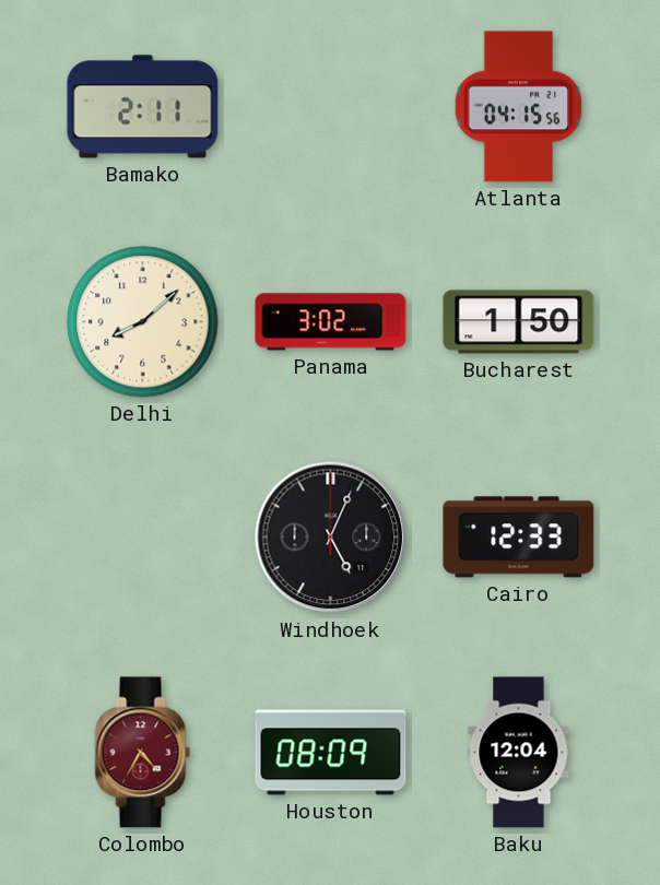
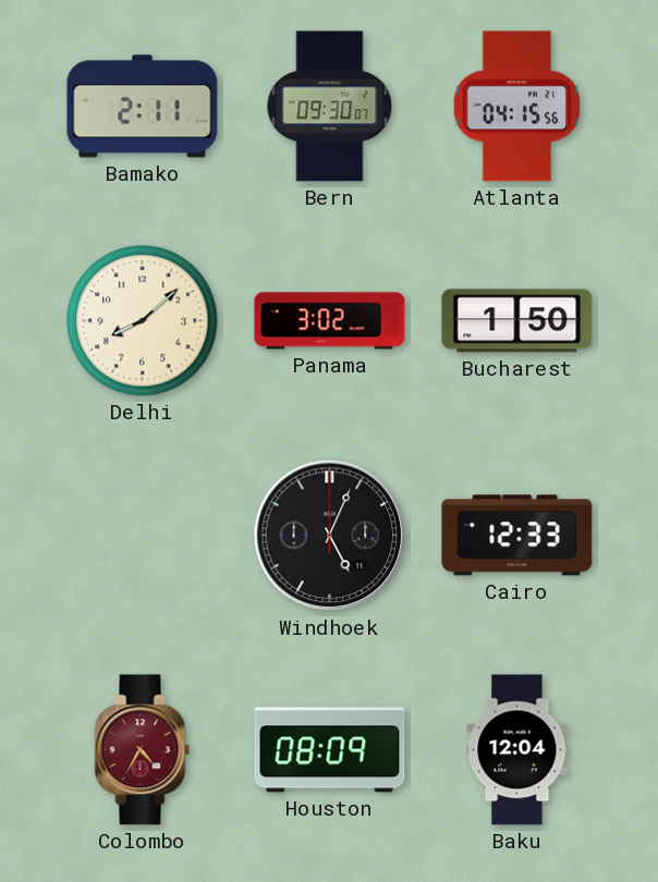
Bern: none -> 09:30 (330, 107)
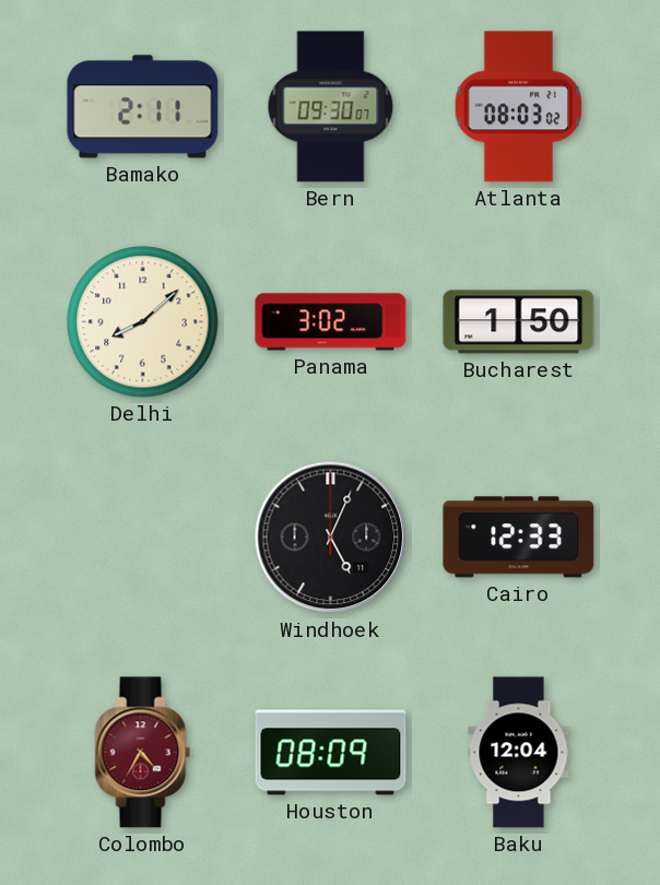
Atlanta: 04:15 -> 08:03 (519, 107)
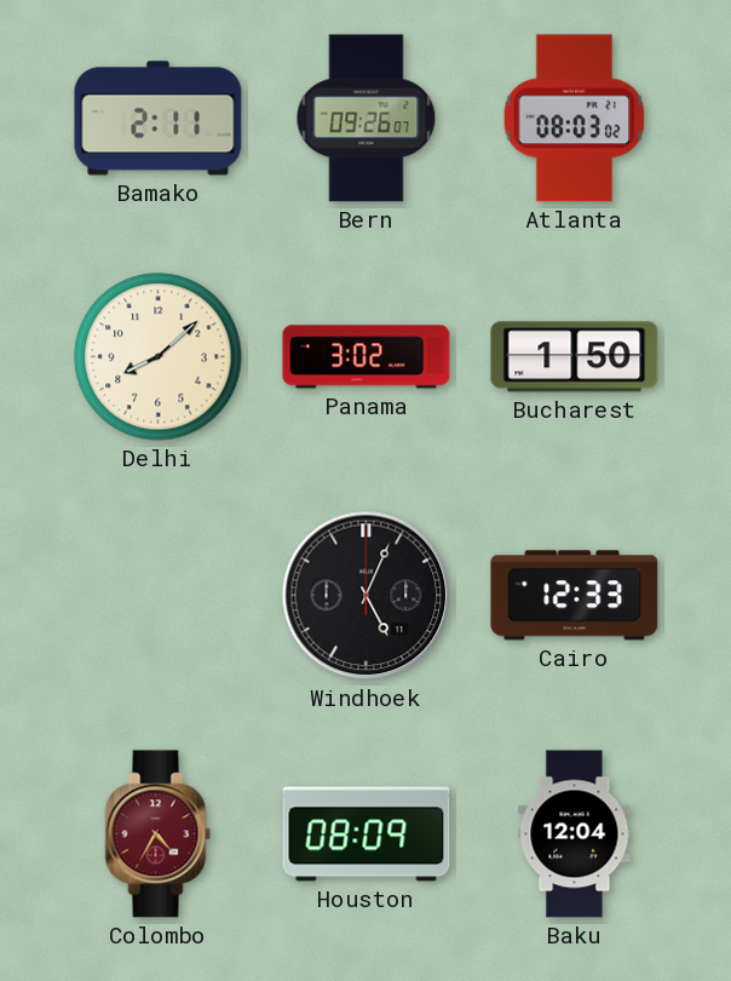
Bern: 09:30 -> 09:26 (367, 119)
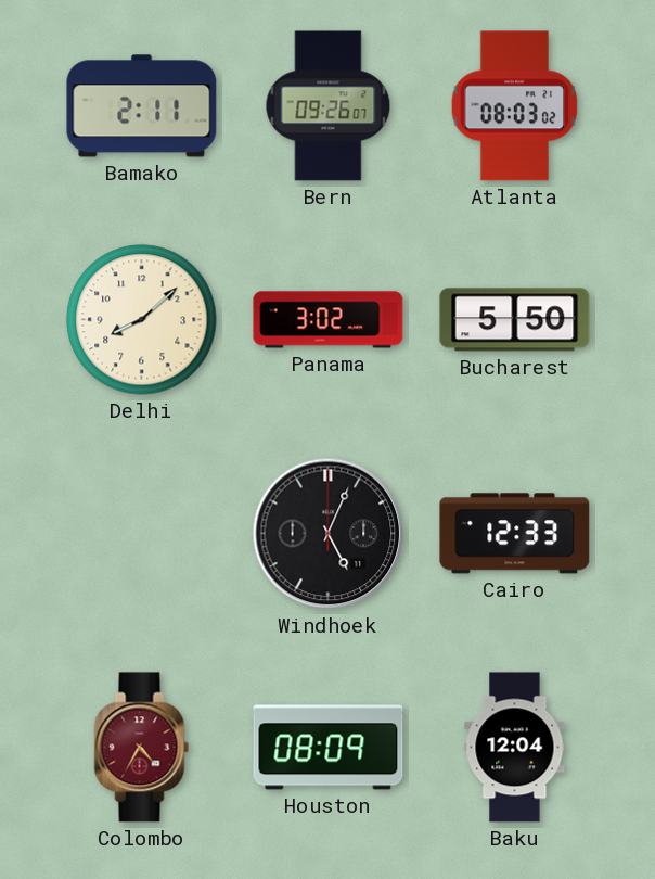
Bucharest: 1:50 -> 5:50 (515, 320)
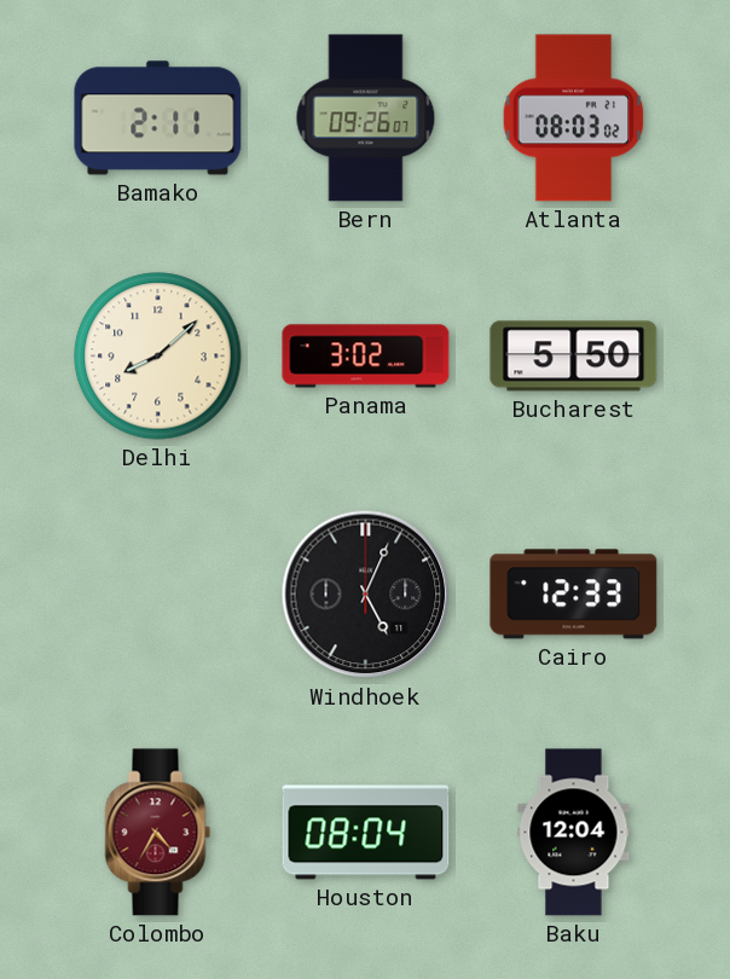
Houston: 08:09 -> 08:04 (366, 833)
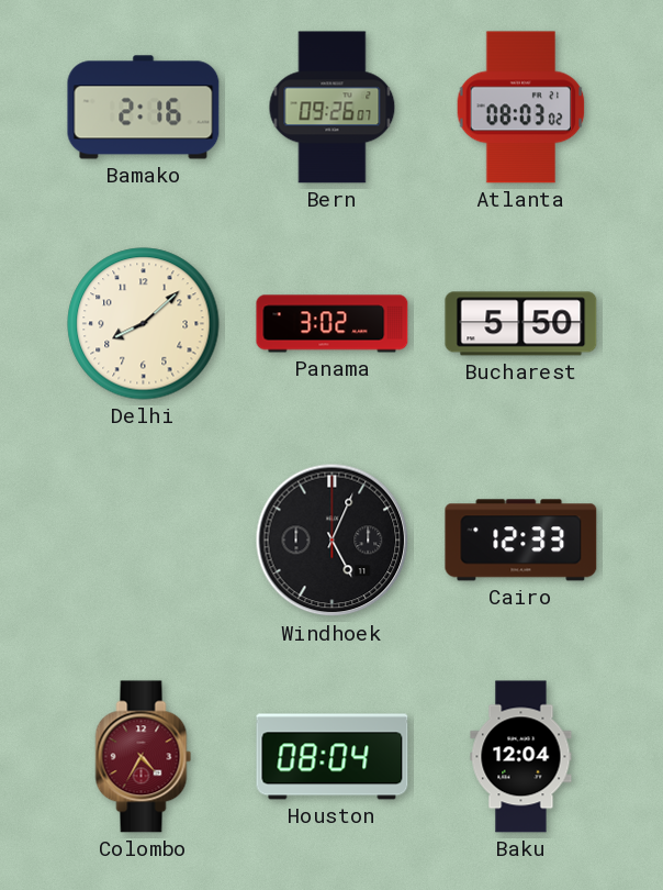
Bamako: 2:11 -> 2:16 (144, 108)
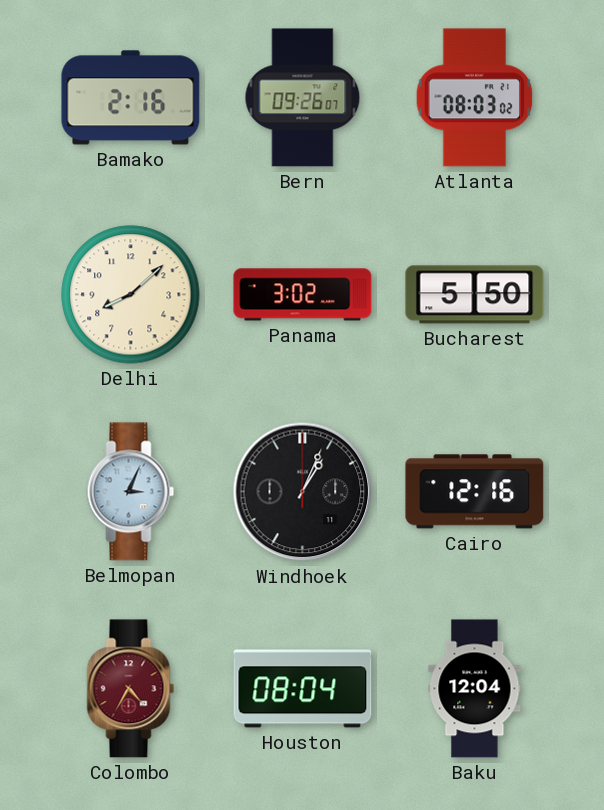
Belmopan: none -> 3:04 (131, 492)
Windhoek: 5:04 -> 1:04 (303, 492)
Cairo: 12:33 -> 12:16 (475, 492)
